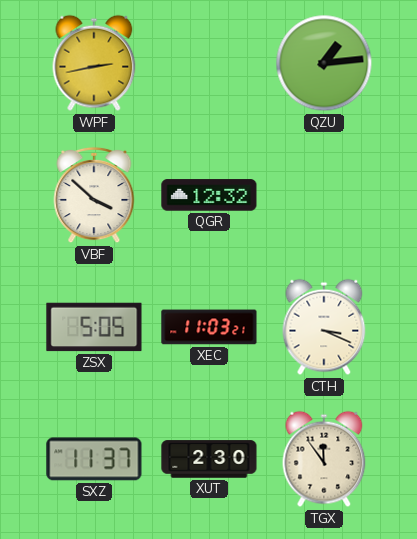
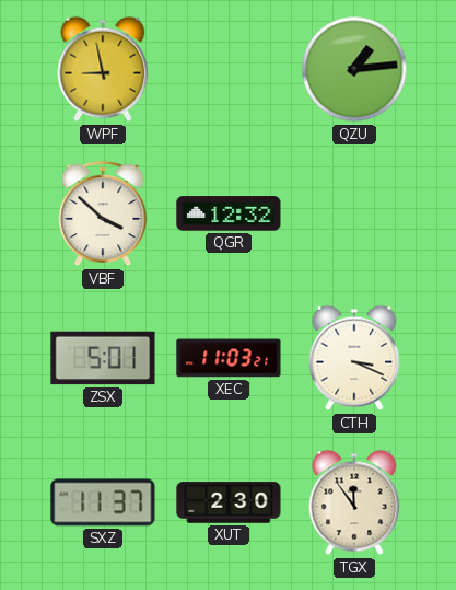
WPF: 2:43 -> 8:58 (103, 69)
ZSX: 5:05 -> 5:01 (103, 358)
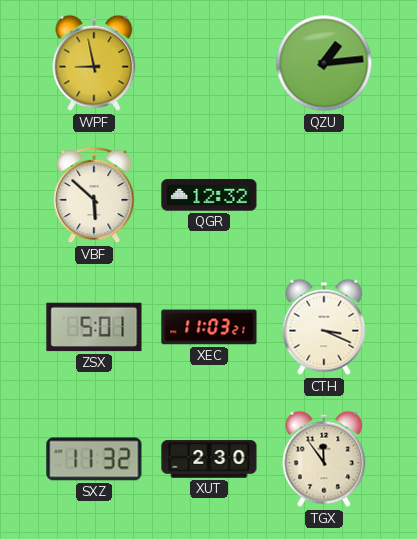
VBF: 3:52 -> 5:52 (94, 195)
SXZ: 11:37 -> 11:32 (94, 459)
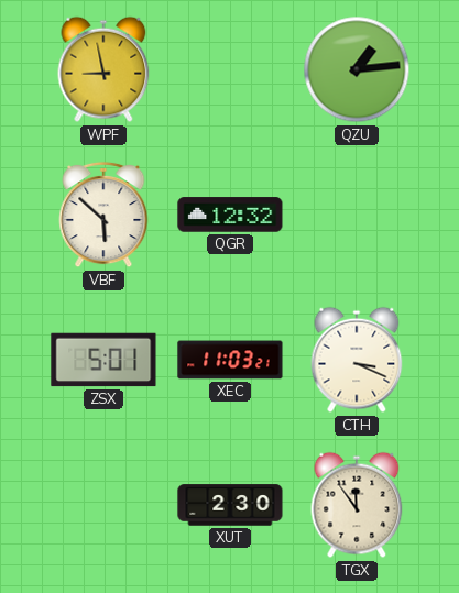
SXZ: 11:32 -> none (94, 459)
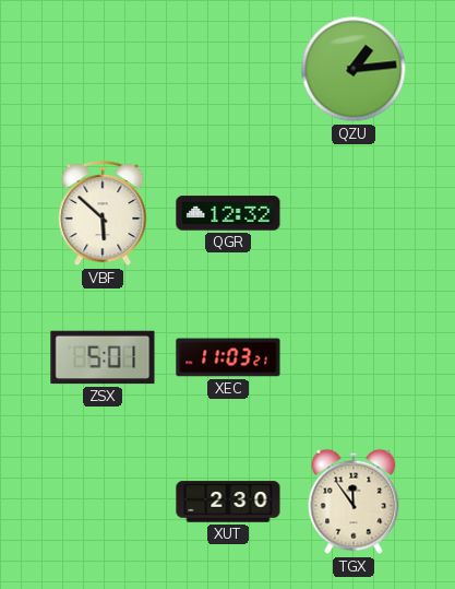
WPF: 8:58 -> none (103, 69)
CTH: 3:19 -> none (357, 360)
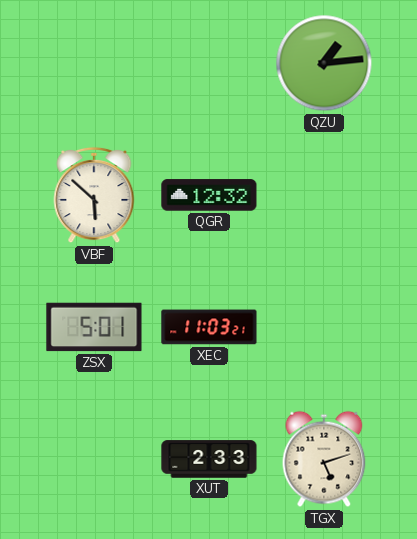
XUT: 2:30 -> 2:33 (209, 459)
TGX: 11:54 -> 5:12 (324, 459)
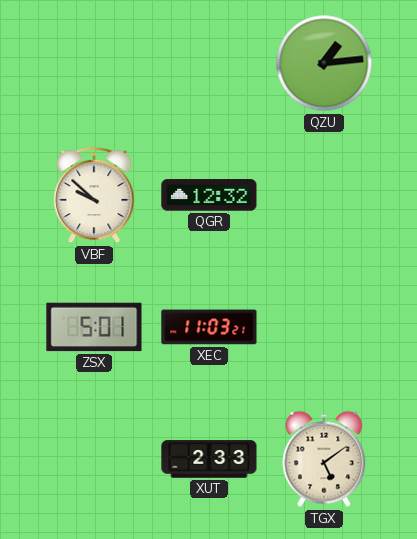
VBF: 5:52 -> 9:52 (94, 195)
TGX: 5:12 -> 5:09 (324, 459)
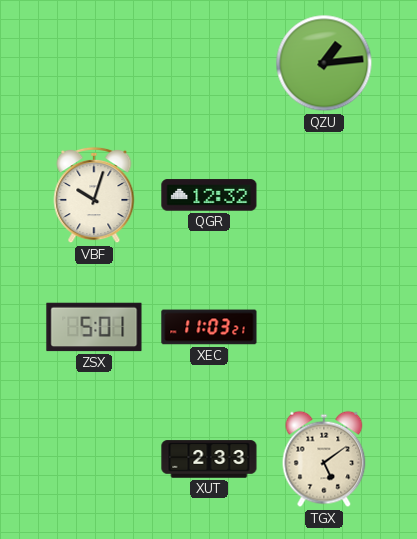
VBF: 9:52 -> 10:03 (94, 195)
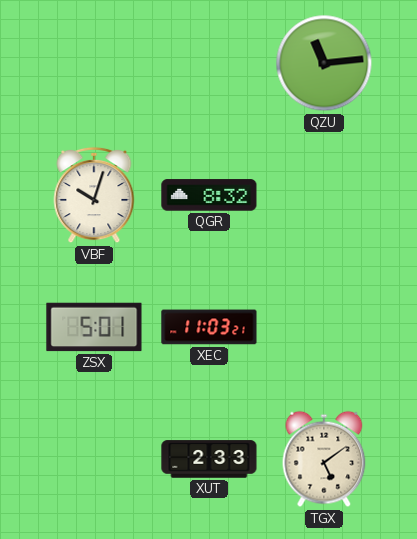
QZU: 1:14 -> 11:14 (324, 63)
QGR: 12:32 -> 8:32 (209, 195)
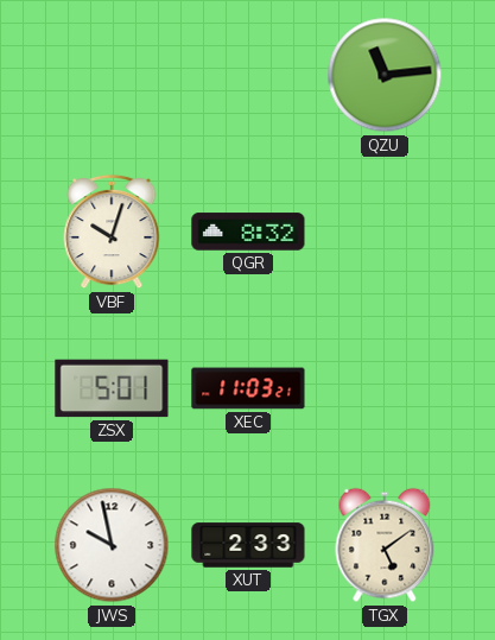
JWS: none -> 9:58 (112, 545)
